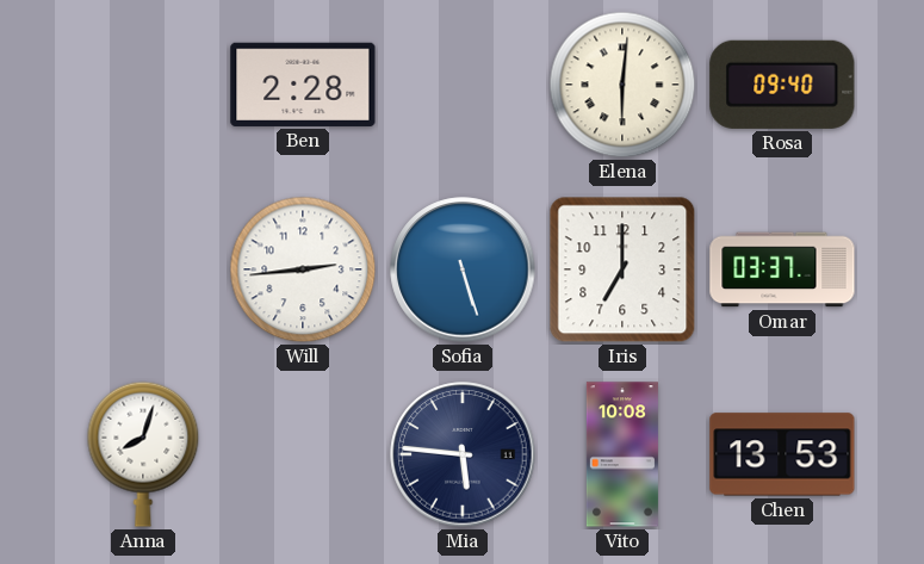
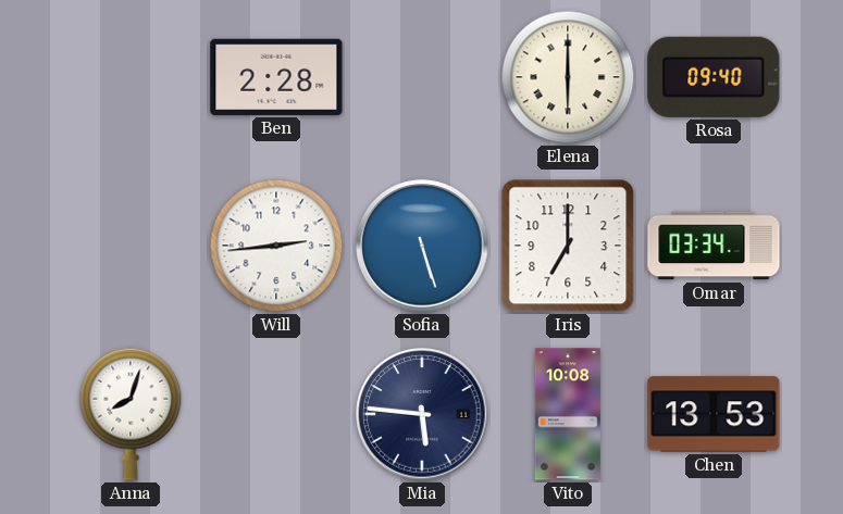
Elena: 6:01 -> 6:00 (568, 77)
Omar: 03:37 -> 03:34 (714, 246)
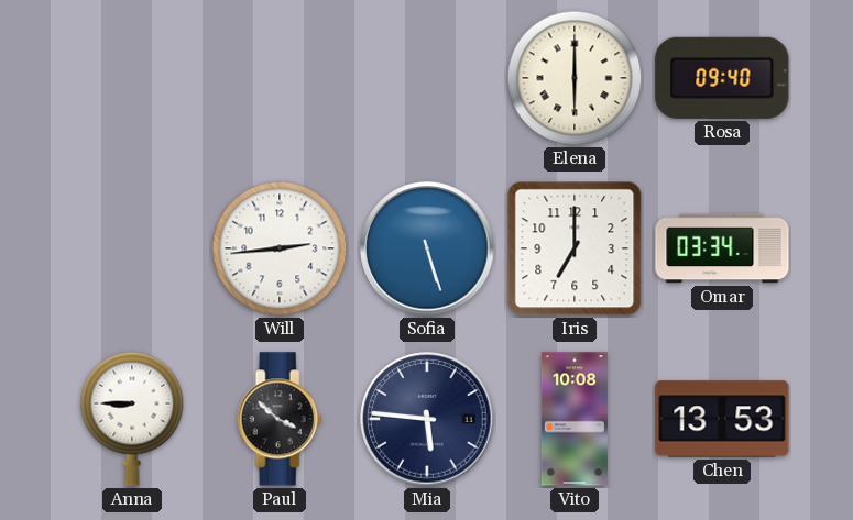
Ben: 2:28 -> none (276, 77)
Anna: 8:03 -> 8:45 (132, 419)
Paul: none -> 3:52 (280, 419)
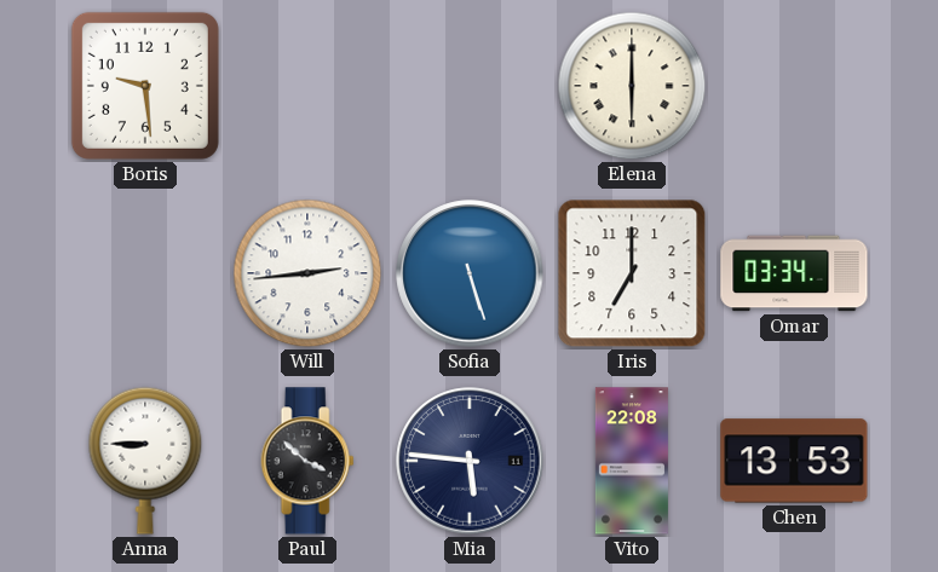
Boris: none -> 9:29 (145, 86)
Rosa: 09:40 -> none (722, 78)
Vito: 10:08 -> 22:08 (632, 461)
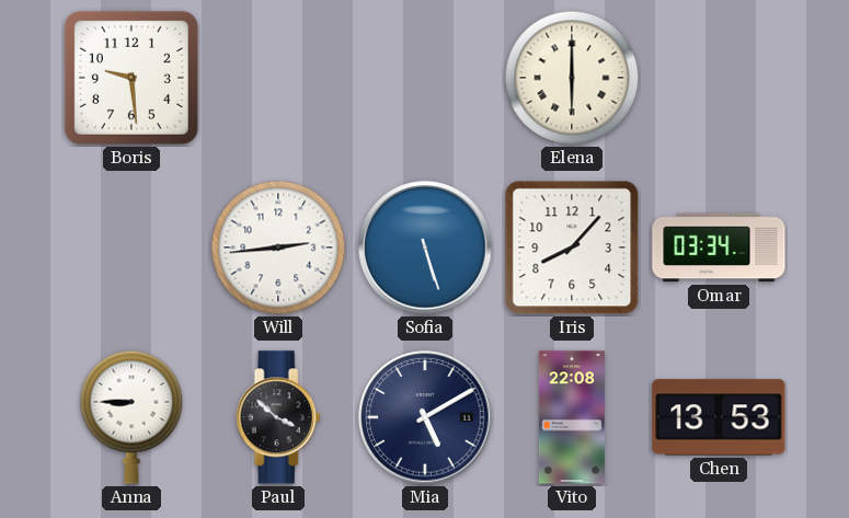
Iris: 7:00 -> 8:07 (572, 248)
Mia: 5:46 -> 5:10 (425, 417)
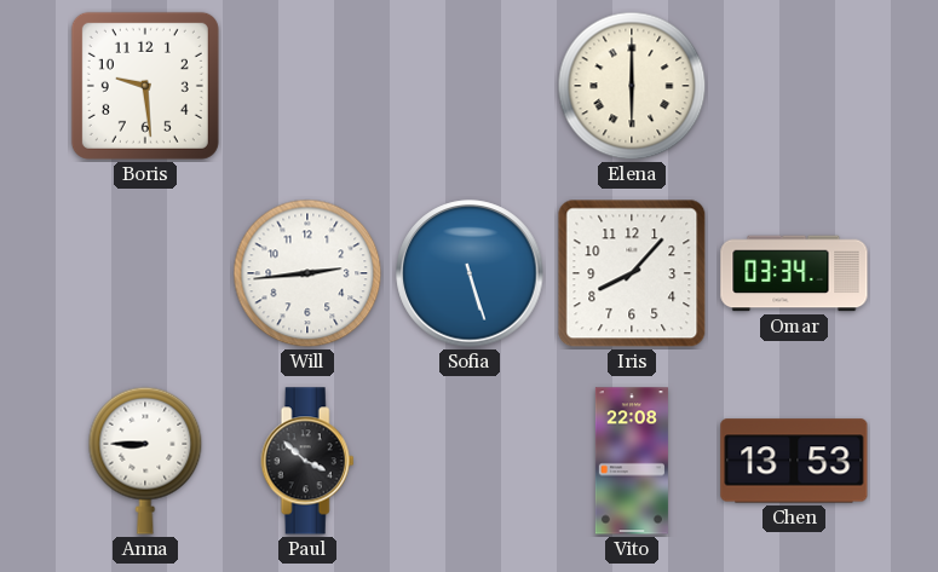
Mia: 5:10 -> none (425, 417)
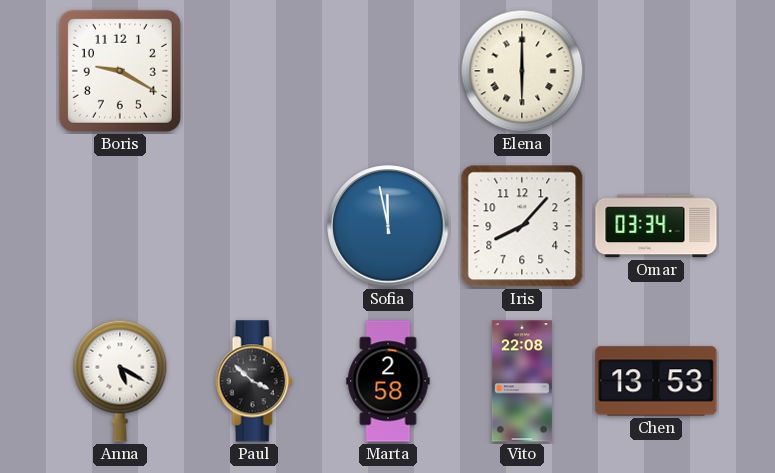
Boris: 9:29 -> 9:20 (120, 71)
Will: 2:44 -> none (307, 273)
Sofia: 5:27 -> 11:58 (388, 226)
Anna: 8:45 -> 5:20 (120, 381)
Marta: none -> 2:58 (388, 381)
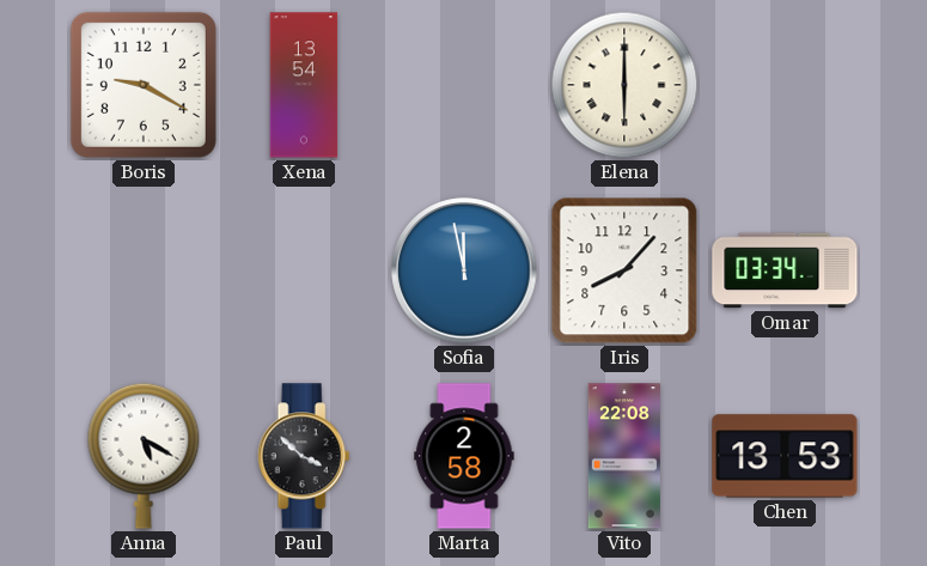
Xena: none -> 13:54 (304, 85)
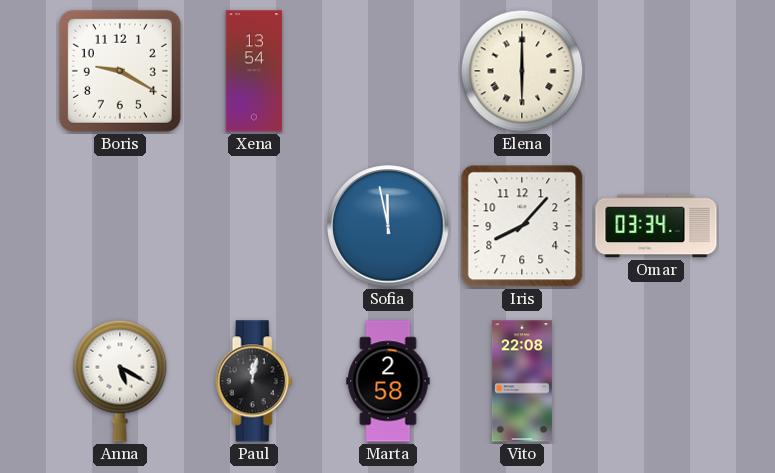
Paul: 3:52 -> 12:02 (254, 381)
Chen: 13:53 -> none (785, 456)
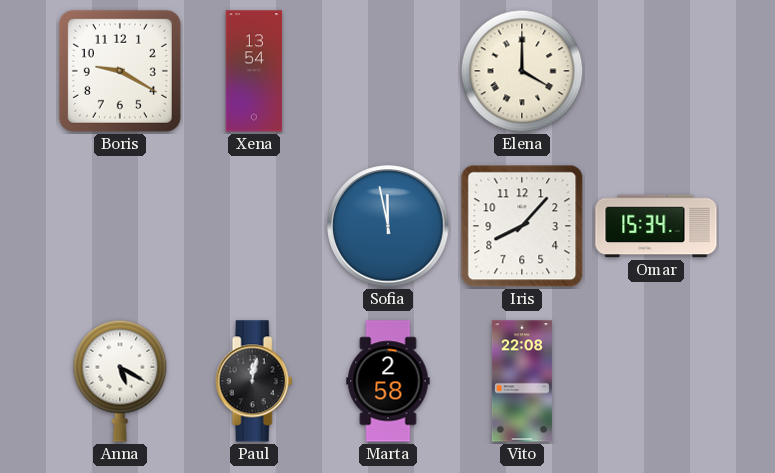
Elena: 6:00 -> 4:00 (522, 71)
Omar: 03:34 -> 15:34 (656, 226)
